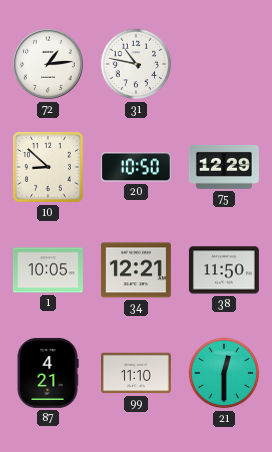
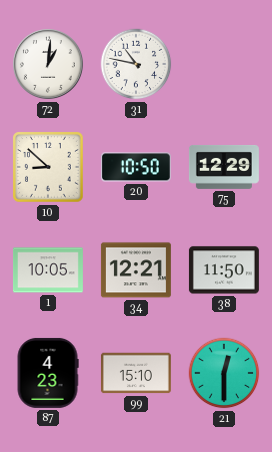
72: 1:14 -> 1:01 (49, 65)
87: 4:21 -> 4:23 (48, 373)
99: 11:10 -> 15:10 (136, 373)
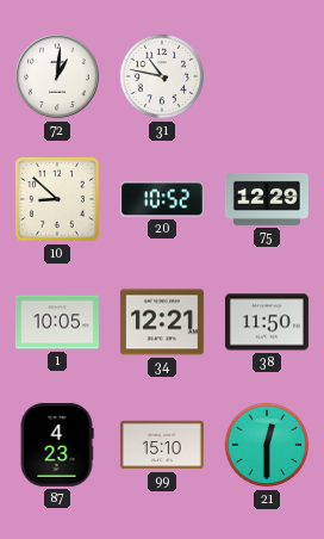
20: 10:50 -> 10:52 (162, 199)
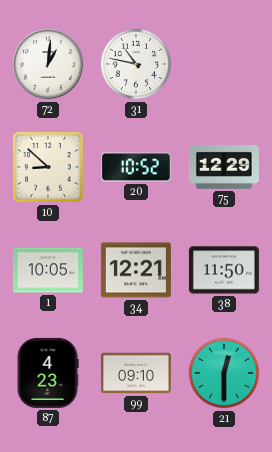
99: 15:10 -> 09:10 (136, 373)
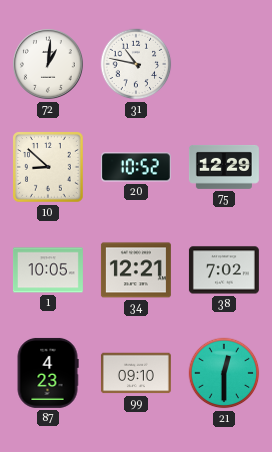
38: 11:50 -> 7:02 (224, 270)
